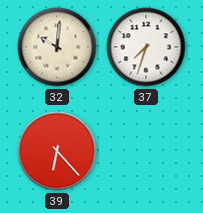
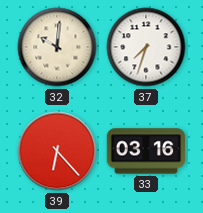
33: none -> 03:16 (146, 151)
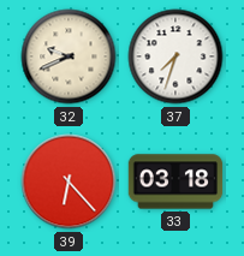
32: 10:01 -> 9:41 (69, 56)
33: 03:16 -> 03:18 (175, 181)
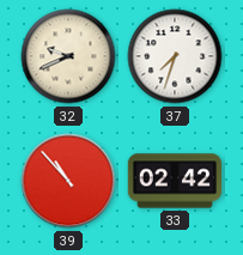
39: 6:23 -> 10:53 (68, 181)
33: 03:18 -> 02:42 (175, 181)
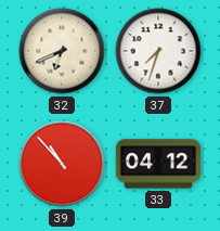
32: 9:41 -> 6:41 (62, 51)
33: 02:42 -> 04:12 (158, 164)
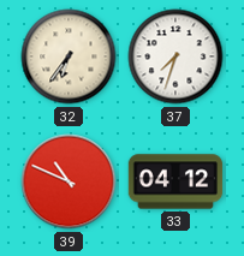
32: 6:41 -> 6:36 (69, 56)
39: 10:53 -> 10:49 (69, 181)
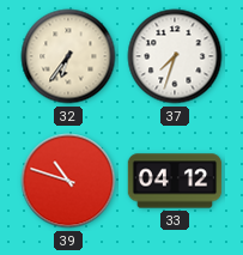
39: 10:49 -> 10:48 (68, 181)
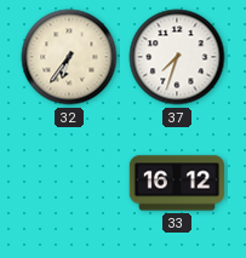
39: 10:48 -> none (68, 181)
33: 04:12 -> 16:12 (177, 183)
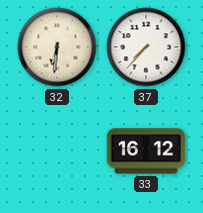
32: 6:36 -> 6:31 (57, 47)
37: 7:33 -> 7:37 (146, 47)
